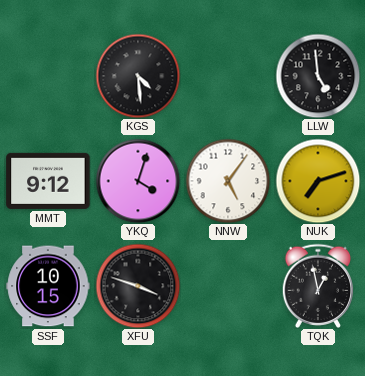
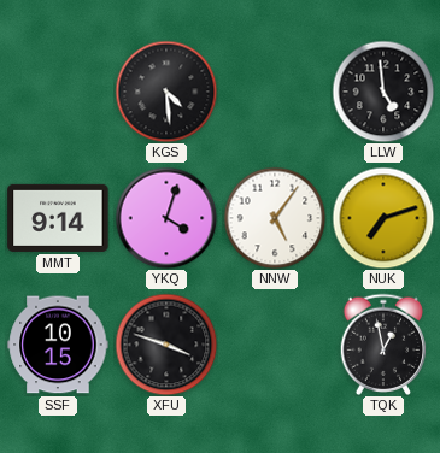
MMT: 9:12 -> 9:14 (58, 218)
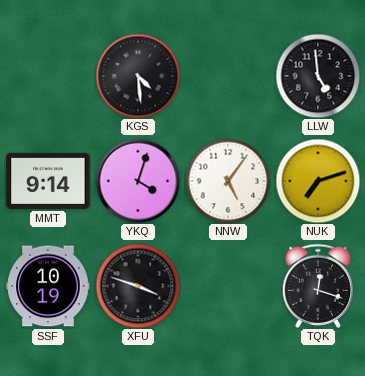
SSF: 10:15 -> 10:19 (48, 286)
TQK: 12:58 -> 12:18 (318, 286)
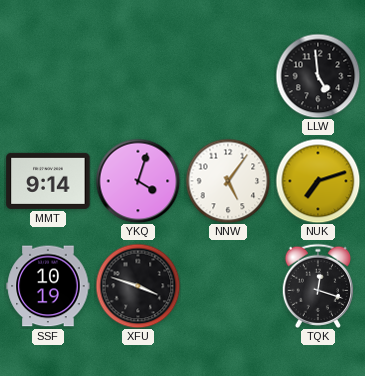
KGS: 4:29 -> none (138, 76)
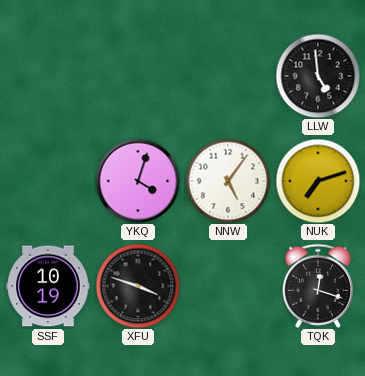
MMT: 9:14 -> none (48, 181)
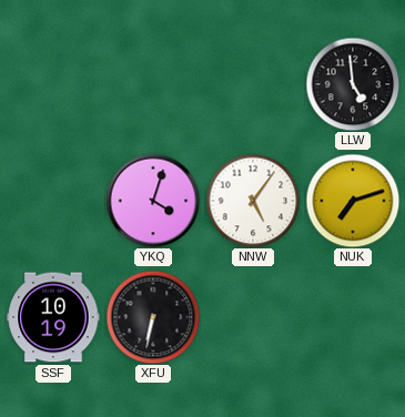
XFU: 3:48 -> 6:32 (153, 317)
TQK: 12:18 -> none (318, 286)
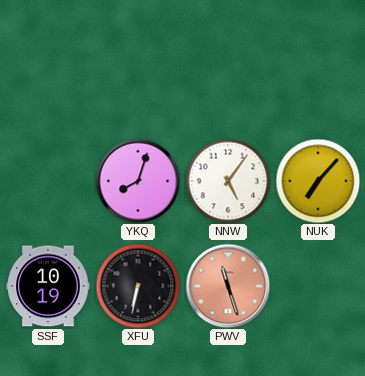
LLW: 4:59 -> none (353, 84)
YKQ: 4:03 -> 8:03 (138, 181)
NUK: 7:12 -> 7:07 (318, 181)
PWV: none -> 11:27 (228, 286)
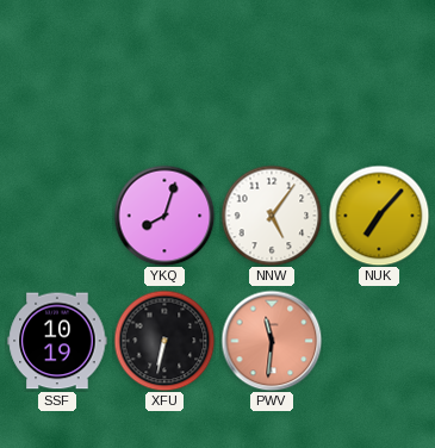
PWV: 11:27 -> 11:31 (272, 341)
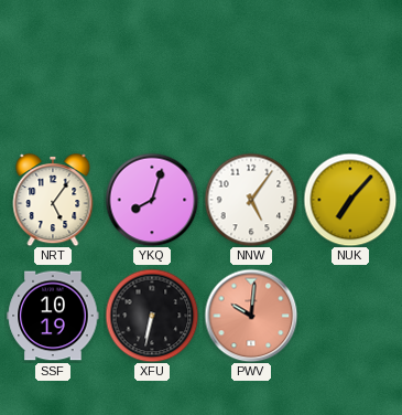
NRT: none -> 5:06 (53, 200)
PWV: 11:31 -> 10:01 (251, 316)
